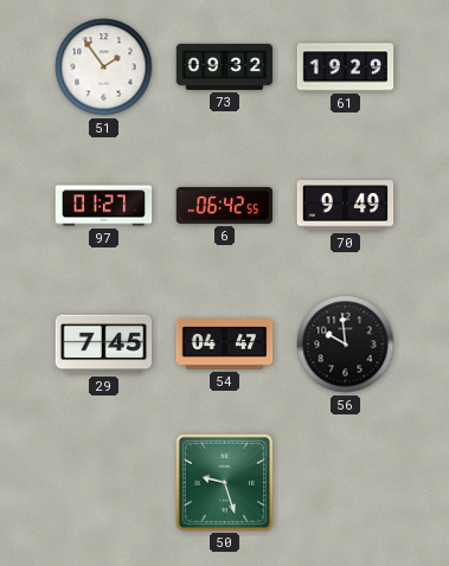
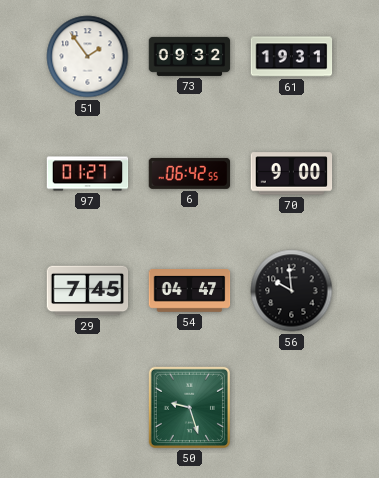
61: 19:29 -> 19:31 (292, 57)
70: 9:49 -> 9:00 (292, 174)
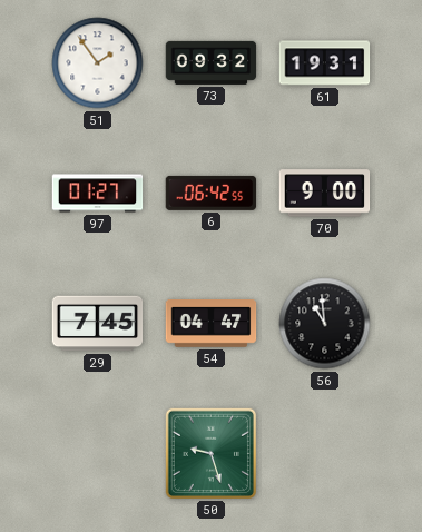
56: 9:59 -> 10:59 (325, 324)
